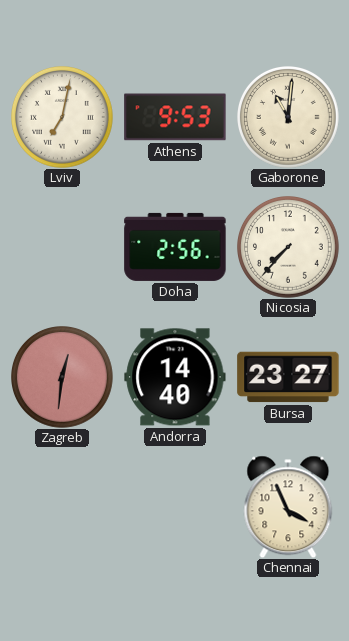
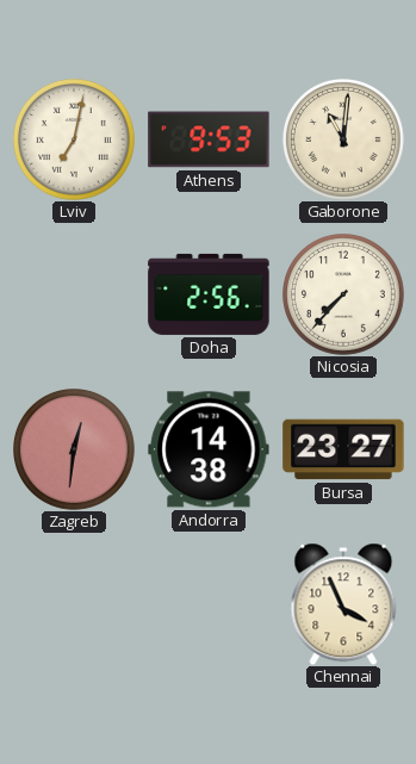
Andorra: 14:40 -> 14:38 (209, 449)
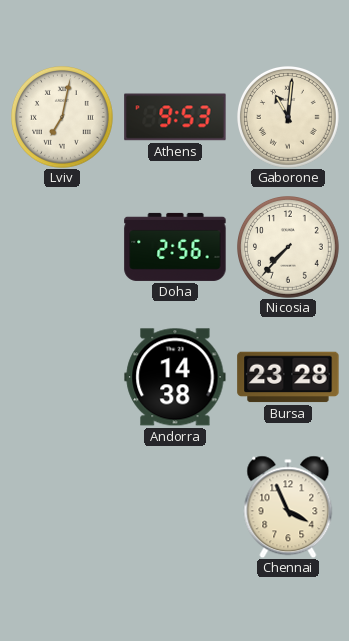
Zagreb: 12:31 -> none (75, 451)
Bursa: 23:27 -> 23:28 (288, 377)
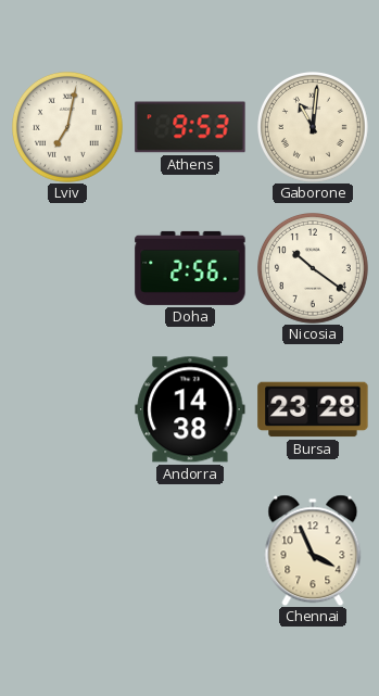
Nicosia: 7:37 -> 10:21 (314, 269)
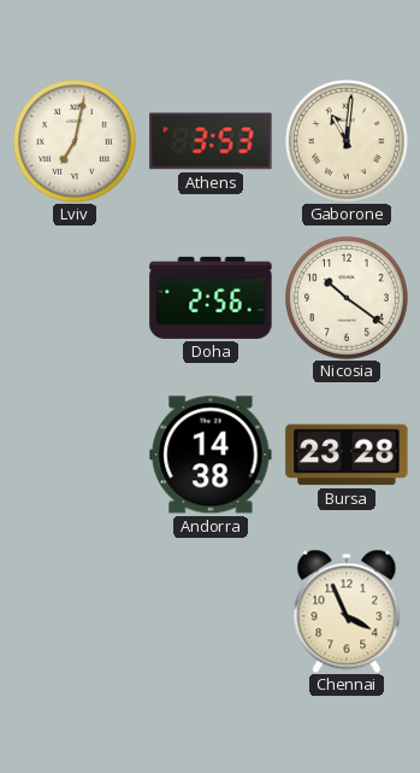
Athens: 9:53 -> 3:53 (211, 141)
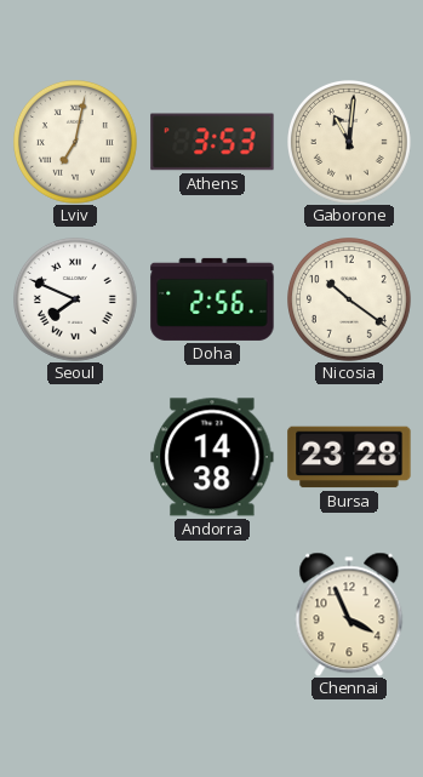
Seoul: none -> 7:49 (76, 301)
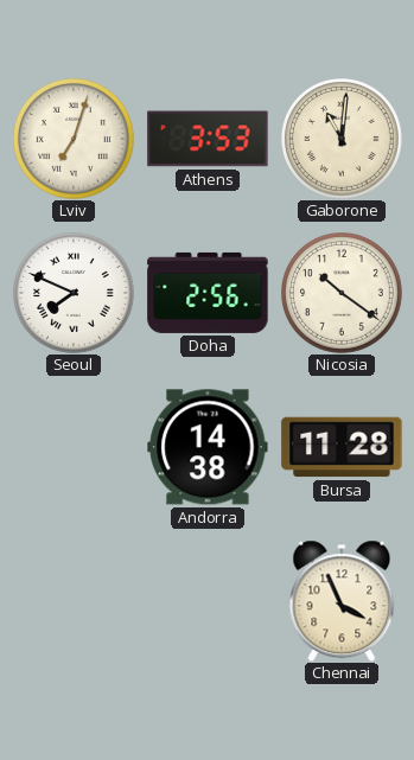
Lviv: 7:02 -> 7:03 (75, 140)
Bursa: 23:28 -> 11:28 (342, 447)
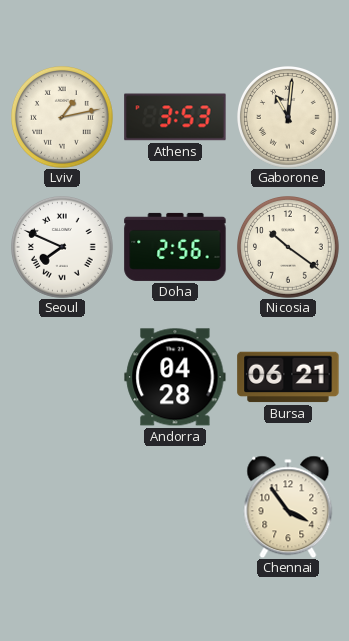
Lviv: 7:03 -> 1:13 (63, 118)
Andorra: 14:38 -> 04:28 (175, 377)
Bursa: 11:28 -> 06:21 (288, 377)
Chennai: 3:56 -> 3:54 (288, 507)
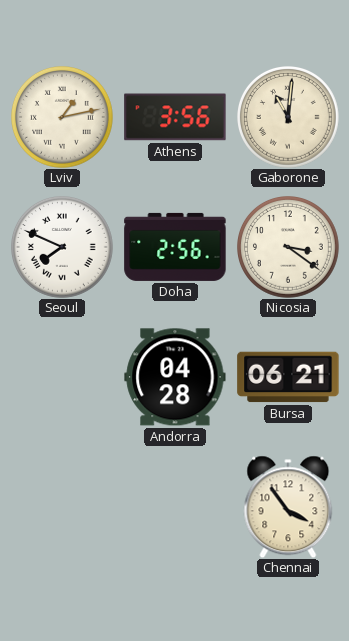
Athens: 3:53 -> 3:56 (175, 117)
Nicosia: 10:21 -> 3:21 (289, 248)
